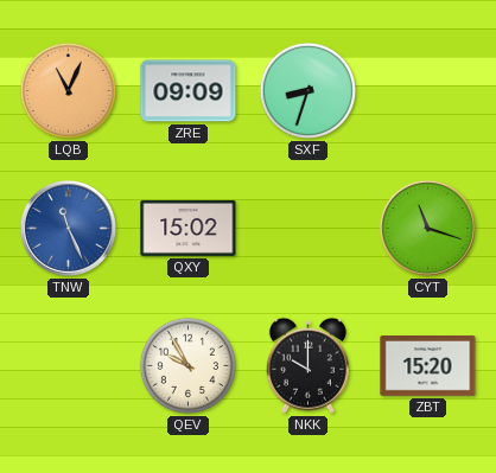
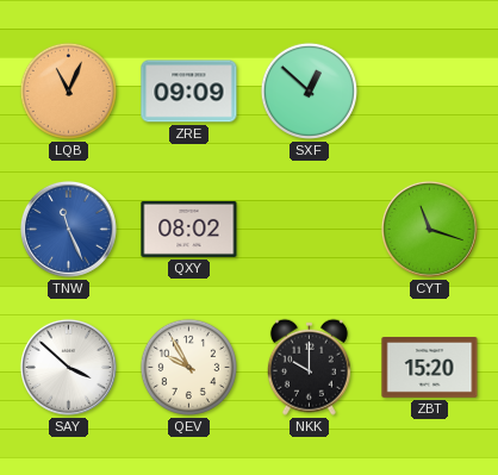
SXF: 8:33 -> 12:52 (309, 90)
QXY: 15:02 -> 08:02 (189, 229)
SAY: none -> 3:52 (68, 367)
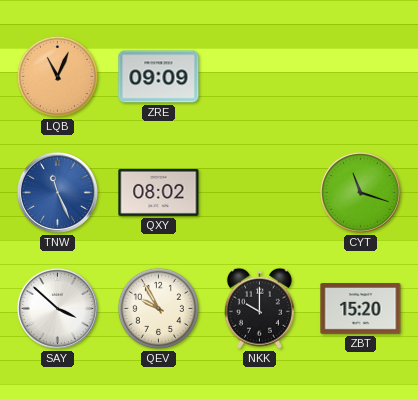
SXF: 12:52 -> none (309, 90)
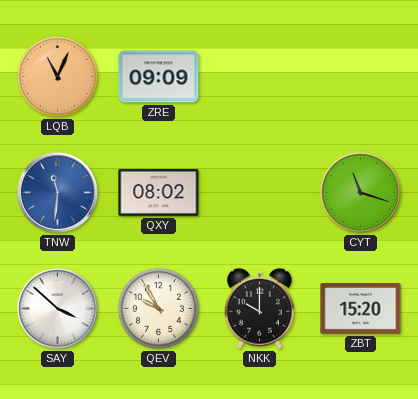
TNW: 11:26 -> 11:31 (57, 192)
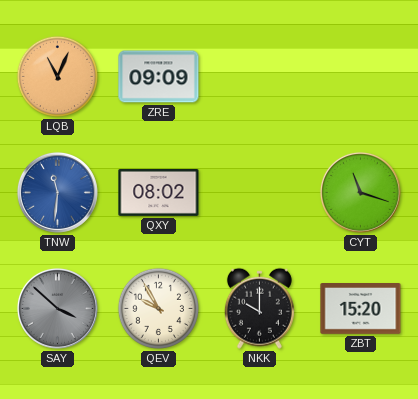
SAY dial: white -> grey (57, 308)
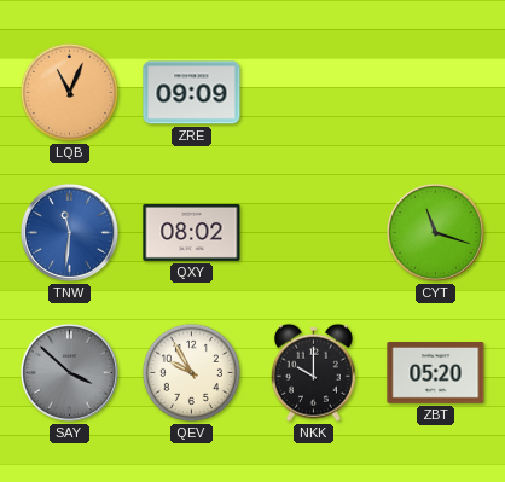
ZBT: 15:20 -> 05:20 (436, 373)
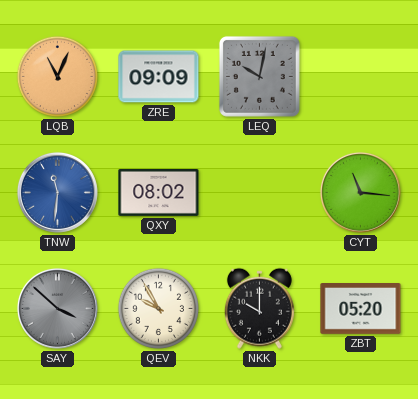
LEQ: none -> 10:02 (259, 76)
CYT: 11:18 -> 11:16 (360, 192)
